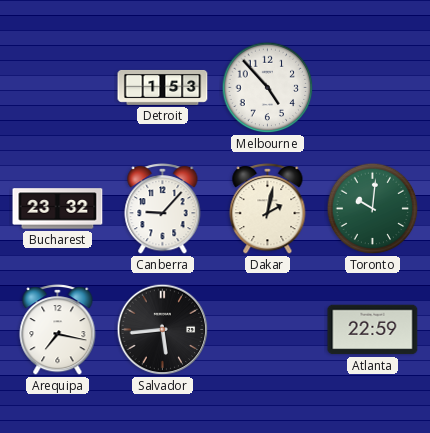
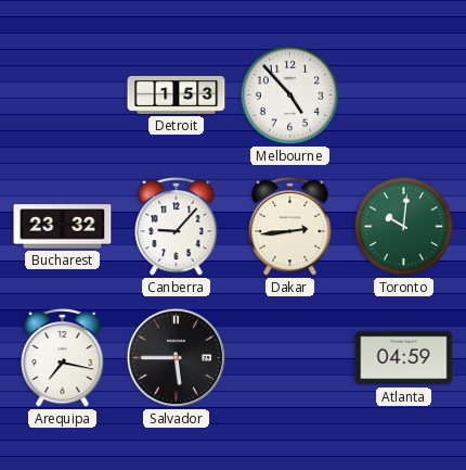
Dakar: 2:02 -> 2:44 (290, 227)
Salvador: 5:44 -> 5:45 (177, 358)
Atlanta: 22:59 -> 04:59 (404, 358)
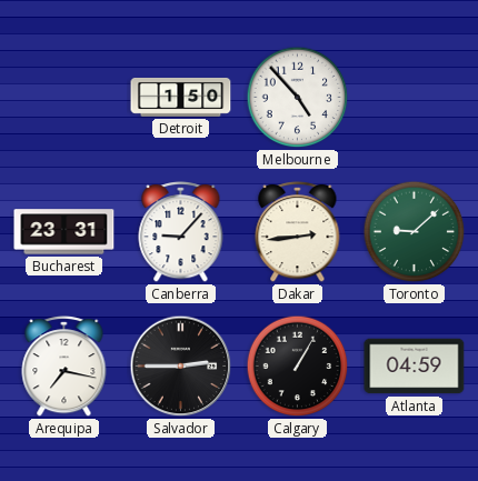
Detroit: 1:53 -> 1:50 (181, 97)
Bucharest: 23:32 -> 23:31 (64, 232)
Toronto: 10:01 -> 9:08 (415, 232)
Salvador: 5:45 -> 2:45 (181, 367)
Calgary: none -> 1:05 (298, 367)
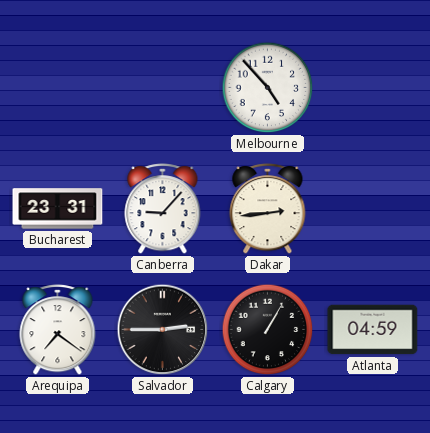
Detroit: 1:50 -> none (181, 97)
Toronto: 9:08 -> none (415, 232)
Arequipa: 7:17 -> 7:21 (58, 330)
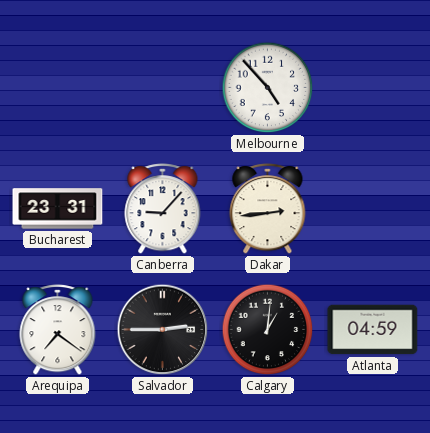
Calgary: 1:05 -> 1:01 (268, 330)
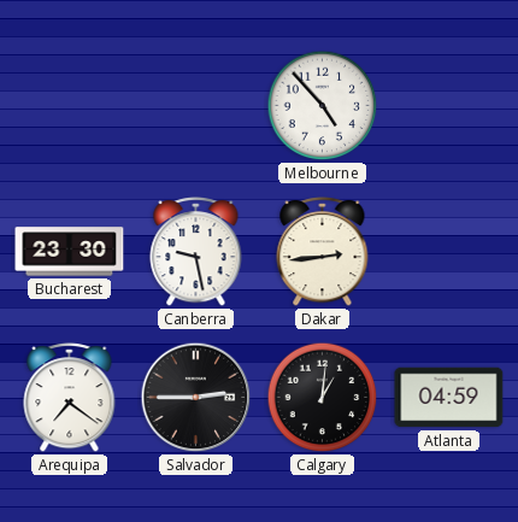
Bucharest: 23:31 -> 23:30 (70, 252)
Canberra: 9:07 -> 9:28 (196, 252)
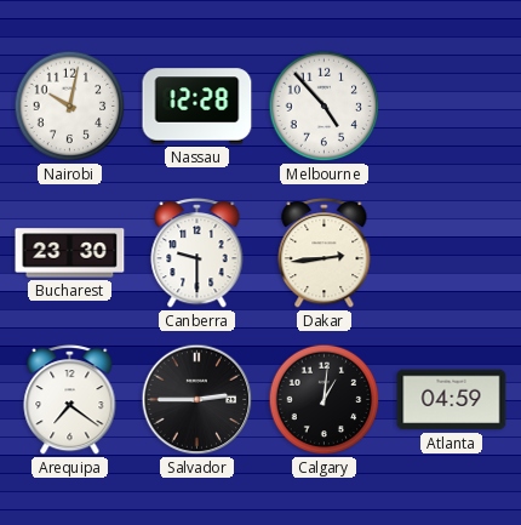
Nairobi: none -> 10:02 (70, 107)
Nassau: none -> 12:28 (197, 107)
Canberra: 9:28 -> 9:30 (197, 253)
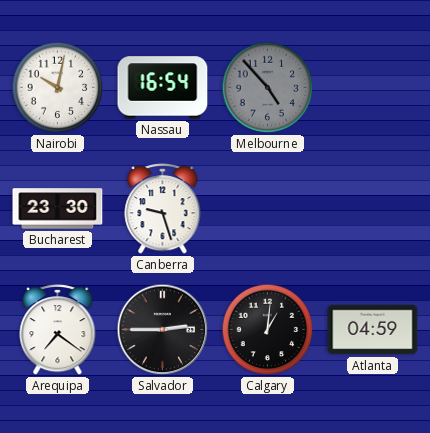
Nassau: 12:28 -> 16:54 (163, 88)
Melbourne dial: white -> grey (268, 88)
Canberra: 9:30 -> 9:27 (163, 209)
Dakar: 2:44 -> none (325, 253)
